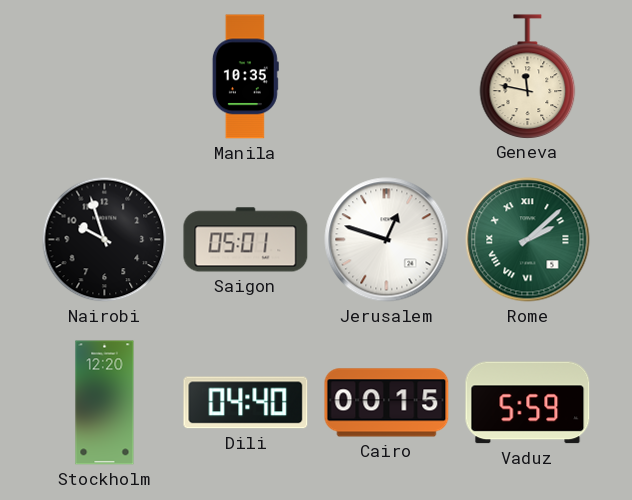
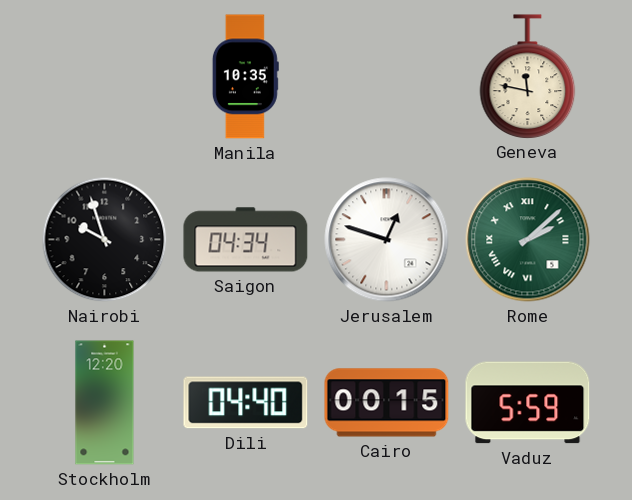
Saigon: 05:01 -> 04:34 (246, 240)
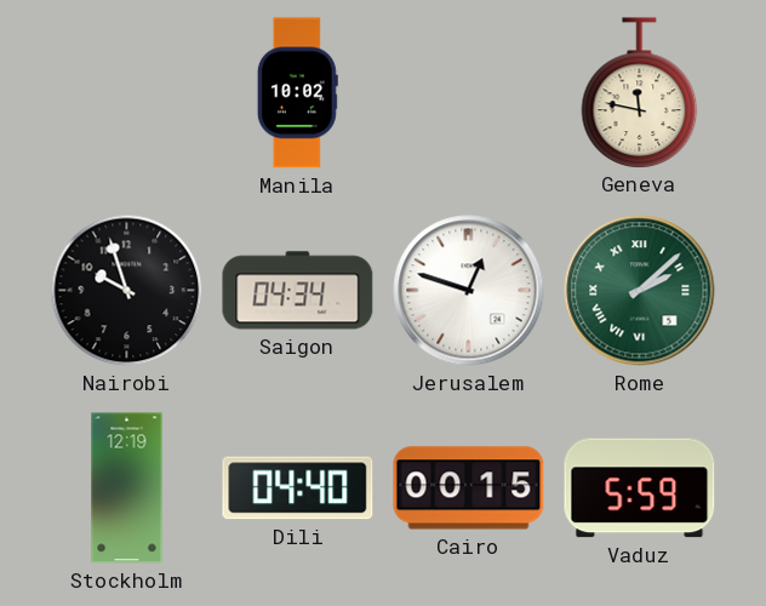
Manila: 10:35 -> 10:02 (297, 93)
Stockholm: 12:20 -> 12:19 (127, 488)
